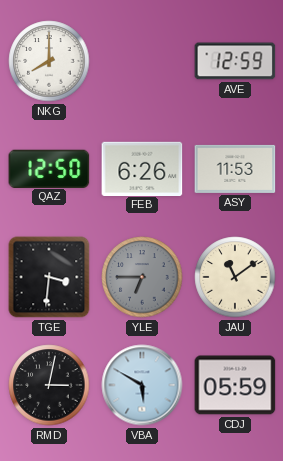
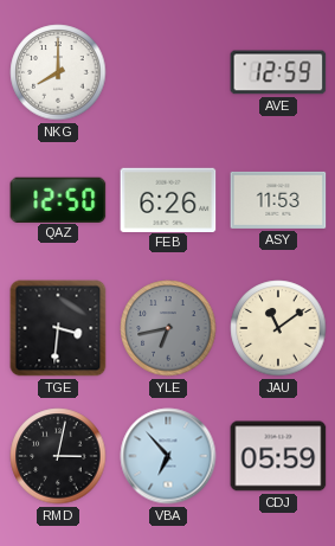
YLE: 6:45 -> 6:43 (168, 328)
VBA: 5:50 -> 6:53 (168, 456)
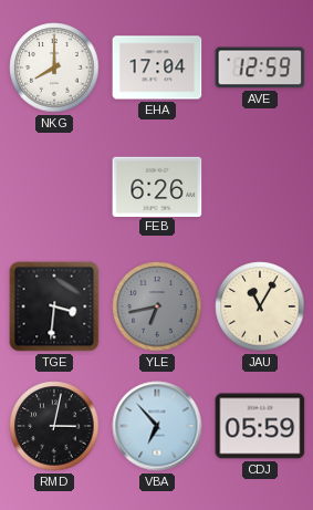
EHA: none -> 17:04 (157, 67)
QAZ: 12:50 -> none (58, 199)
ASY: 11:53 -> none (278, 200)
JAU: 11:09 -> 11:05 (260, 306)
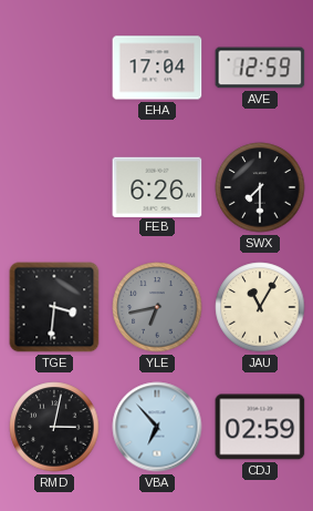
NKG: 8:00 -> none (54, 67)
SWX: none -> 7:30 (260, 187)
CDJ: 05:59 -> 02:59 (260, 427)
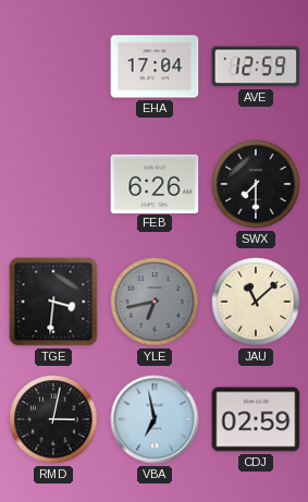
JAU: 11:05 -> 11:08 (256, 302)
VBA: 6:53 -> 6:58 (155, 419)
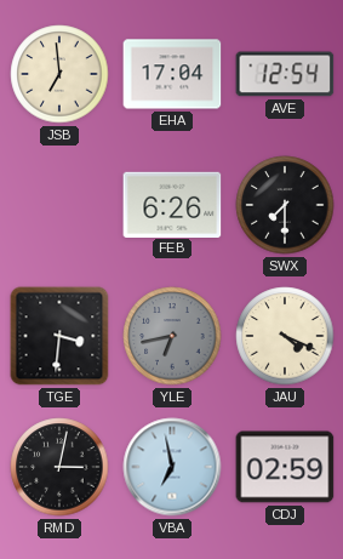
JSB: none -> 6:59 (59, 74)
AVE: 12:59 -> 12:54 (285, 74)
JAU: 11:08 -> 4:19 (285, 336)
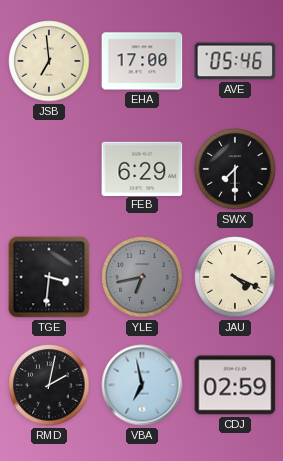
EHA: 17:04 -> 17:00 (142, 61)
AVE: 12:54 -> 05:46 (235, 61)
FEB: 6:26 -> 6:29 (142, 168)
RMD: 3:02 -> 2:02 (49, 385)
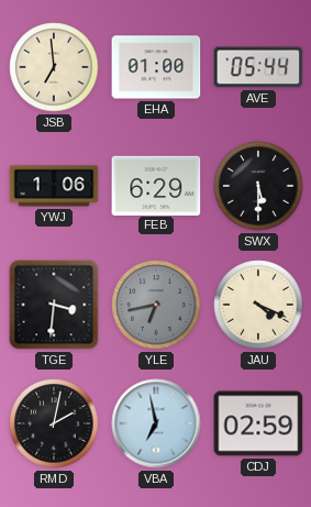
EHA: 17:00 -> 01:00 (156, 67)
AVE: 05:46 -> 05:44 (258, 67)
YWJ: none -> 1:06 (54, 186)
SWX: 7:30 -> 5:30 (258, 186)
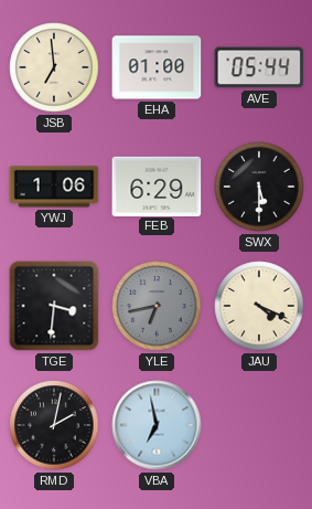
CDJ: 02:59 -> none (258, 423)
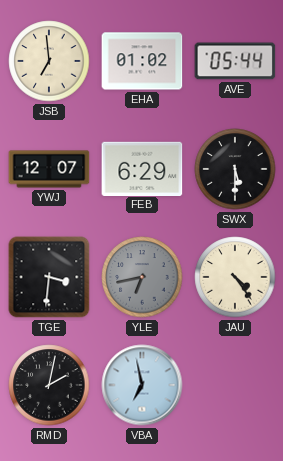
EHA: 01:00 -> 01:02 (142, 61)
YWJ: 1:06 -> 12:07 (49, 169)
JAU: 4:19 -> 4:24 (235, 277)
